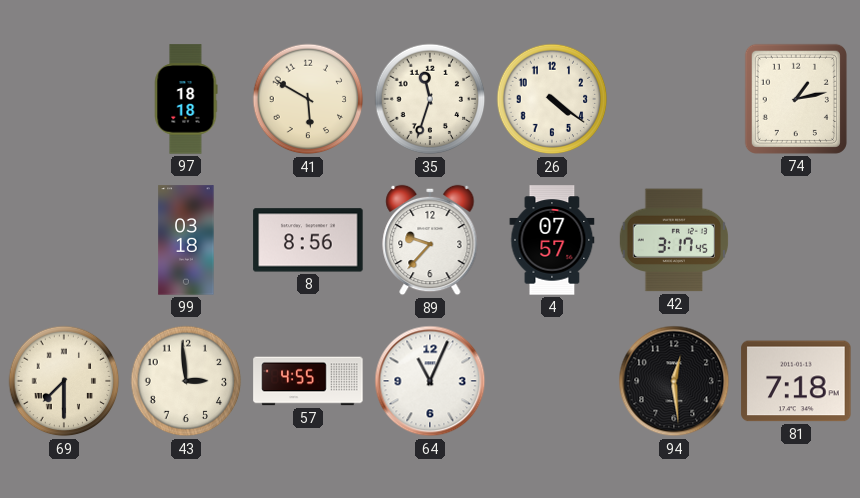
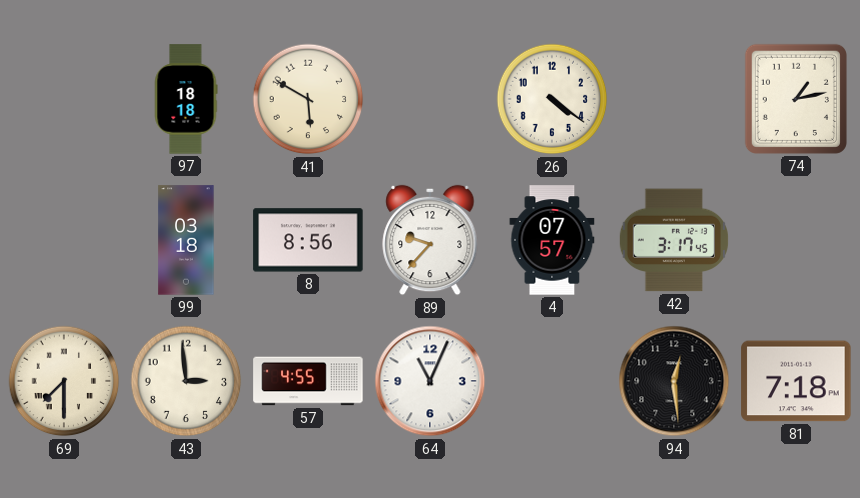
35: 11:33 -> none (430, 99)
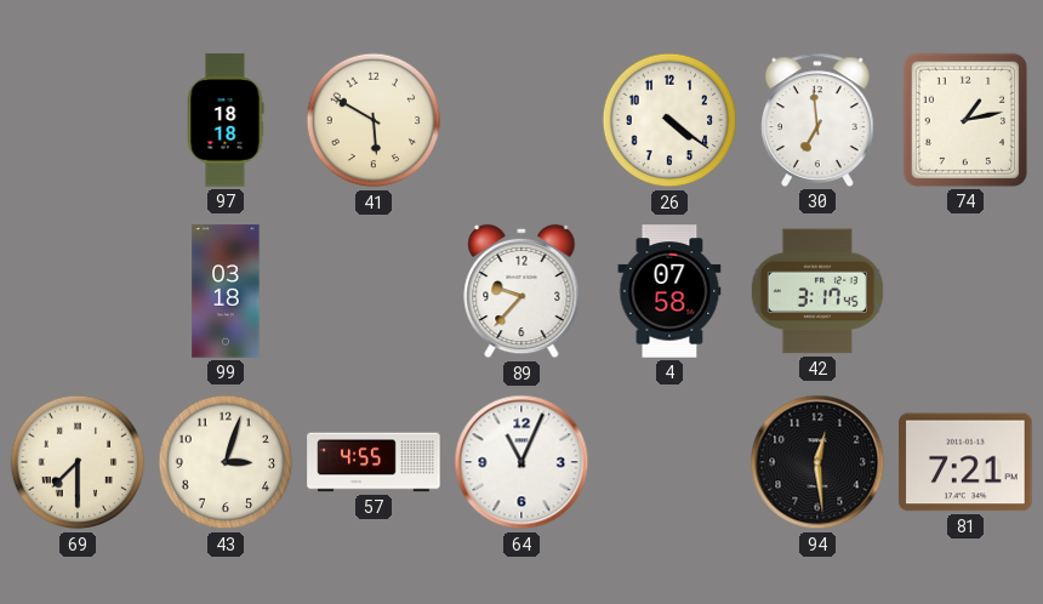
30: none -> 6:59 (817, 120)
8: 8:56 -> none (308, 240)
4: 07:57 -> 07:58 (669, 291)
43: 2:59 -> 3:03 (226, 462)
81: 7:18 -> 7:21 (965, 462)
